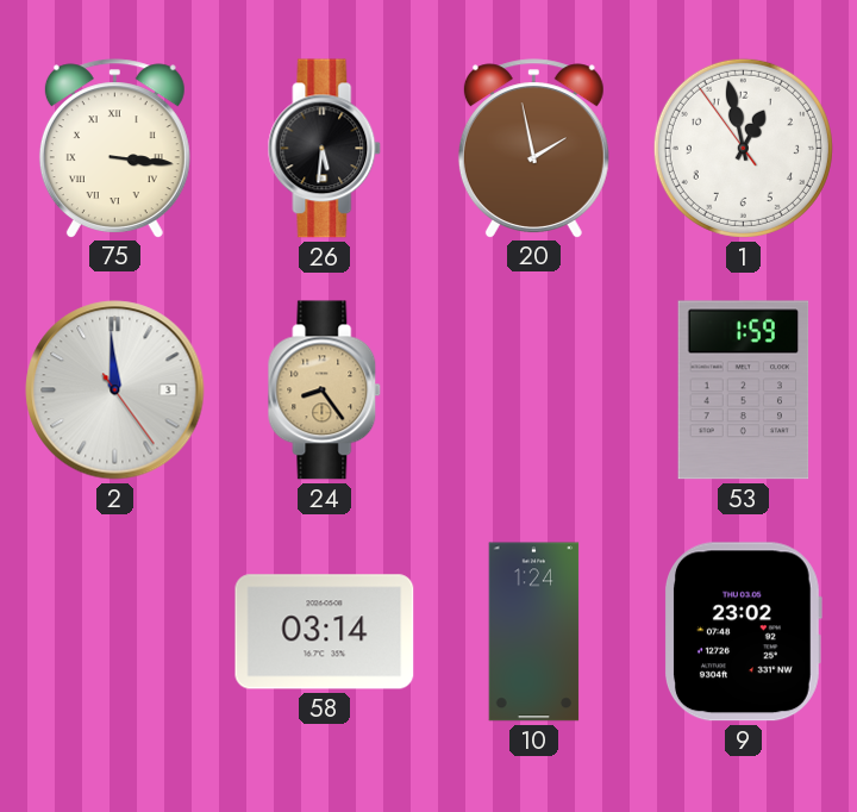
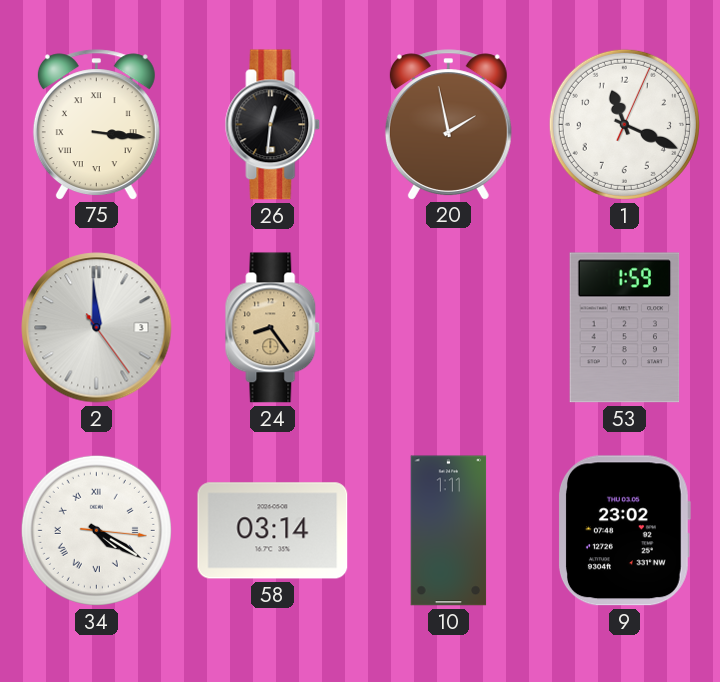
26: 5:31 -> 12:31 (273, 125)
1: 12:57 -> 11:19 (624, 124)
34: none -> 4:20 (96, 530)
10: 1:24 -> 1:11 (449, 531)
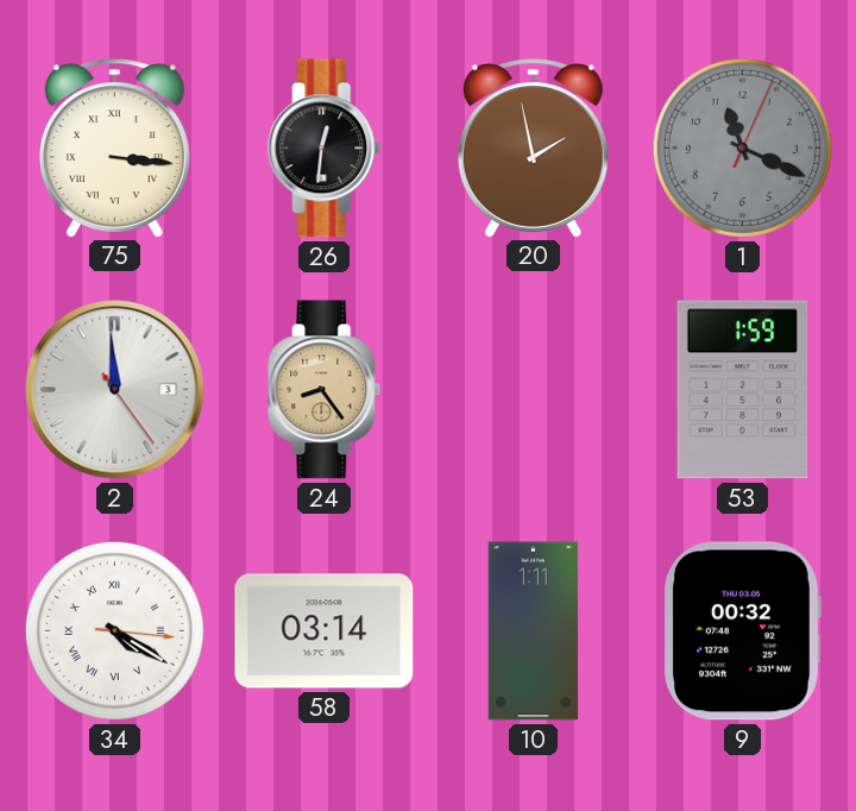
1 dial: white -> grey (742, 147)
9: 23:02 -> 00:32 (742, 631)
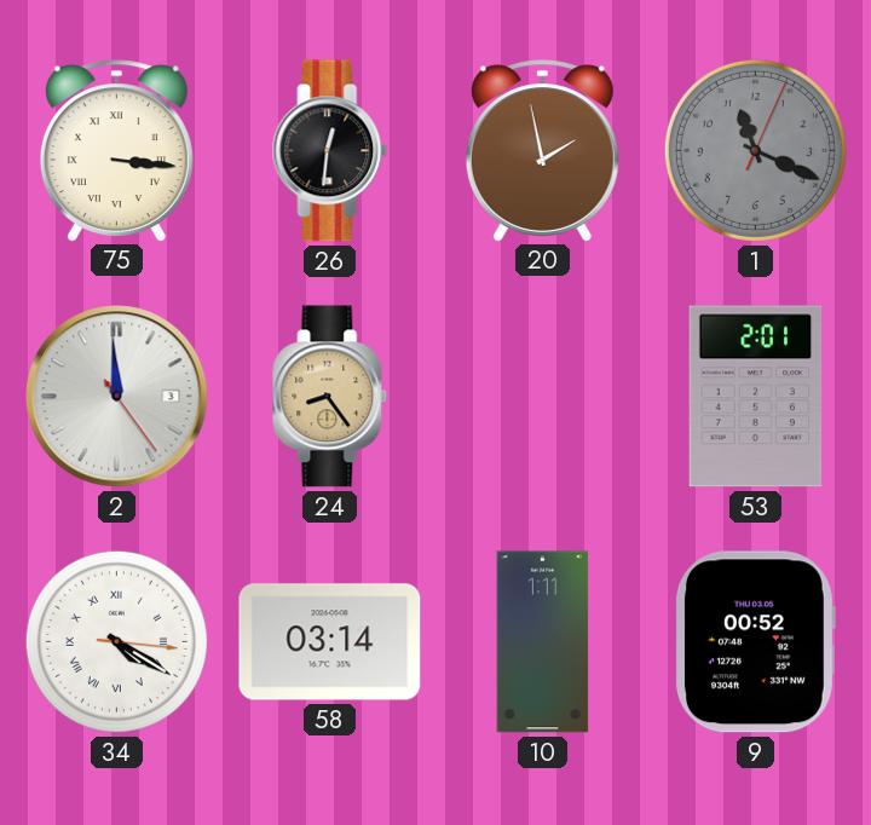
53: 1:59 -> 2:01 (756, 397)
9: 00:32 -> 00:52 (755, 642)
